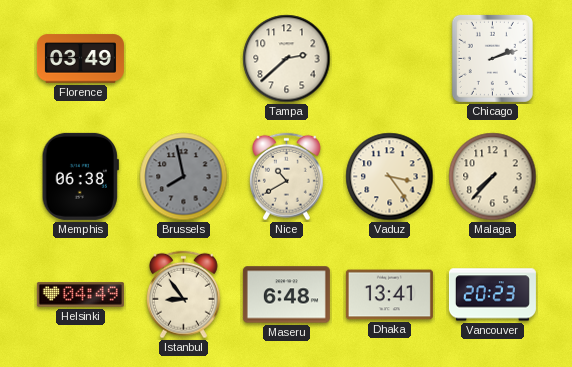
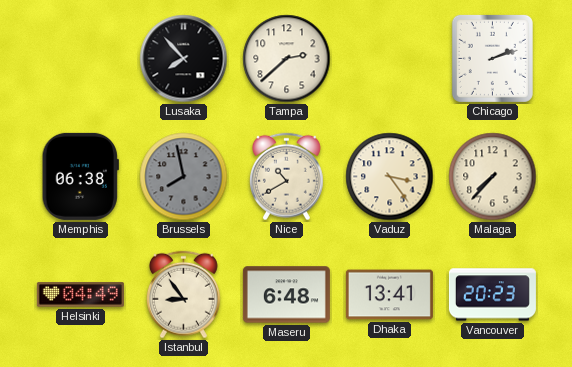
Florence: 03:49 -> none (80, 59)
Lusaka: none -> 7:53 (184, 59)
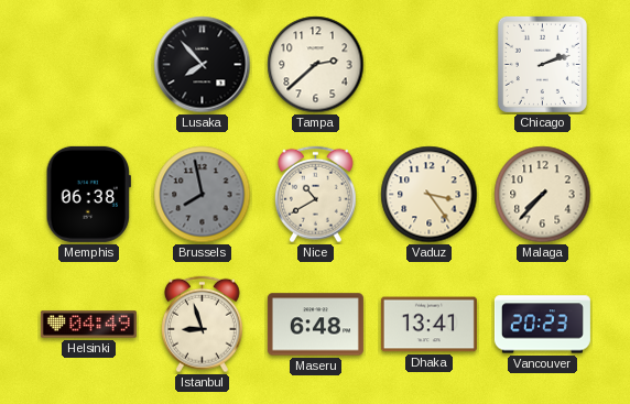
Istanbul: 8:54 -> 8:57 (202, 325)
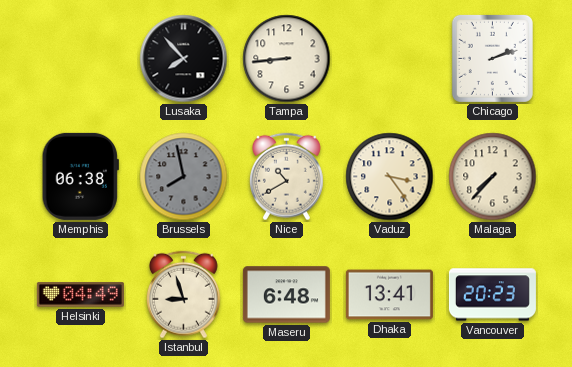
Tampa: 2:38 -> 8:44 (287, 59)
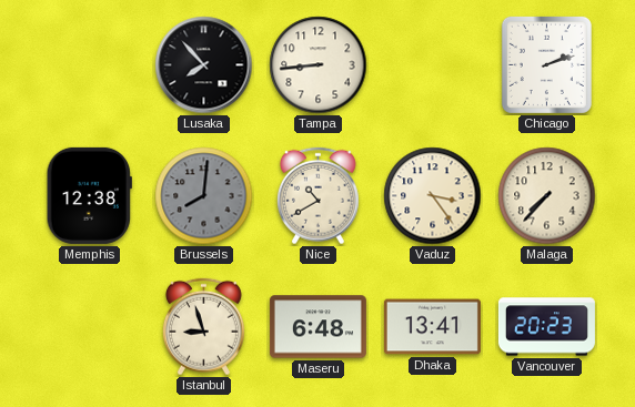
Memphis: 06:38 -> 12:38 (89, 195)
Brussels: 7:58 -> 8:01 (204, 196)
Helsinki: 04:49 -> none (80, 295)
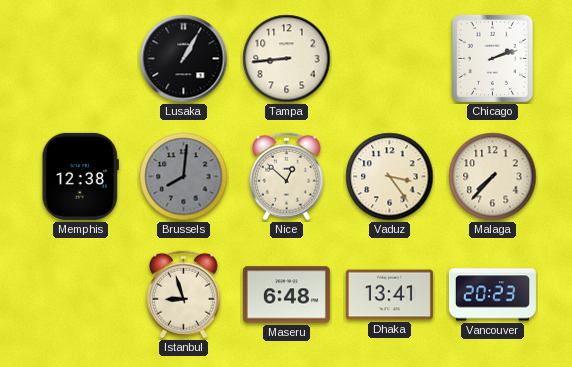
Lusaka: 7:53 -> 1:05 (184, 59)
Nice: 10:40 -> 12:52 (286, 177)
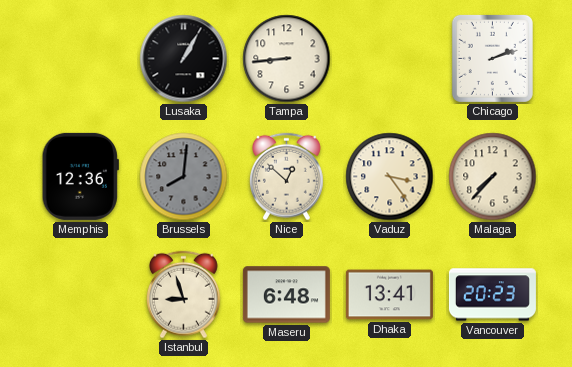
Memphis: 12:38 -> 12:36 (80, 176)
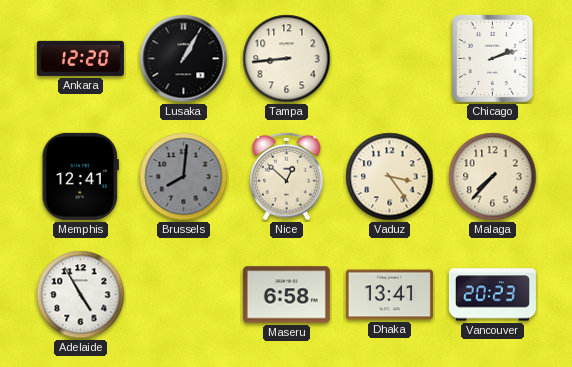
Ankara: none -> 12:20 (80, 58)
Memphis: 12:36 -> 12:41 (80, 176)
Adelaide: none -> 4:55 (81, 295)
Istanbul: 8:57 -> none (183, 295)
Maseru: 6:48 -> 6:58 (286, 295)
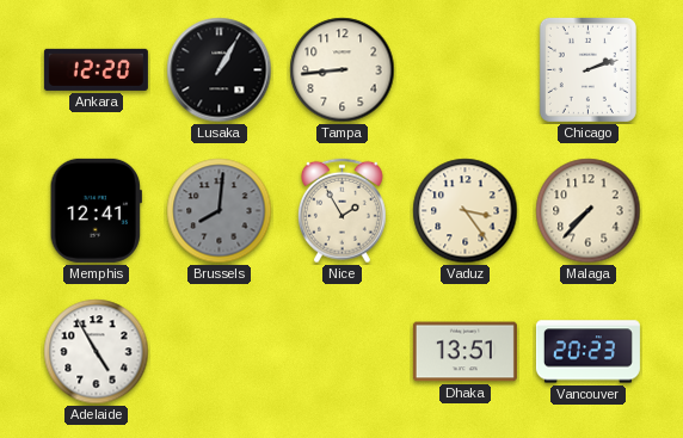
Nice: 12:52 -> 1:55 (341, 211)
Maseru: 6:58 -> none (286, 295)
Dhaka: 13:41 -> 13:51 (464, 352)
